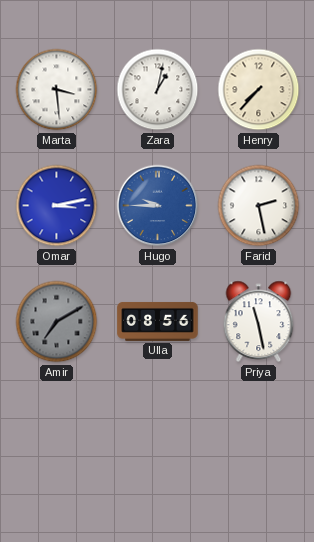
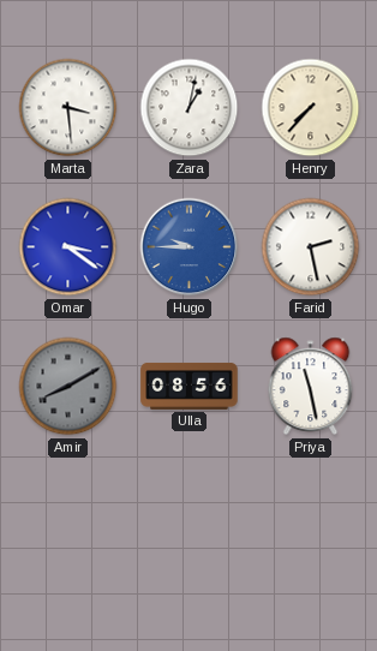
Omar: 3:13 -> 3:21 (68, 247)
Amir: 7:10 -> 8:10 (68, 387)
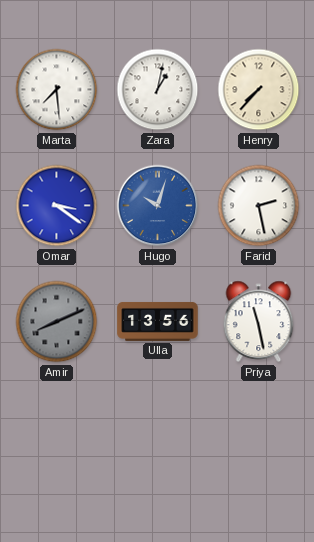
Marta: 3:29 -> 7:29 (57, 90)
Hugo: 9:45 -> 10:03 (158, 206)
Amir: 8:10 -> 8:11 (57, 322)
Ulla: 08:56 -> 13:56 (158, 321)
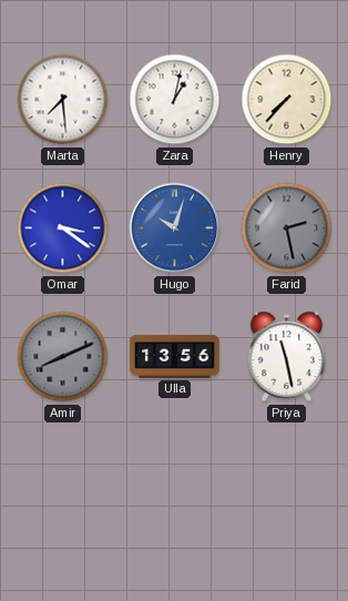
Farid dial: white -> grey (287, 228)
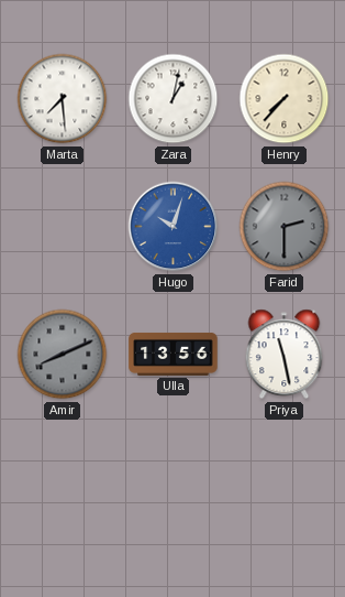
Omar: 3:21 -> none (63, 228)
Farid: 2:28 -> 2:30 (285, 227)
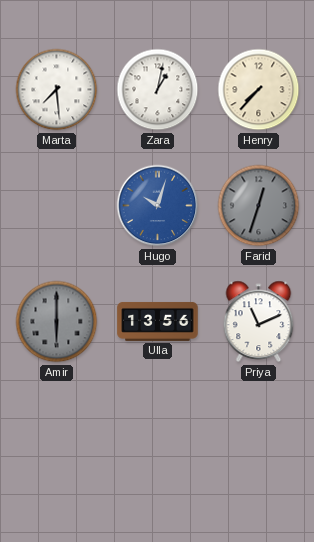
Farid: 2:30 -> 12:33 (259, 206)
Amir: 8:11 -> 6:00 (57, 322)
Priya: 11:28 -> 11:11 (259, 322)
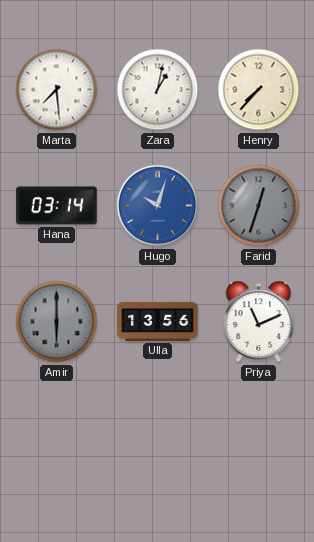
Hana: none -> 03:14 (57, 206)
